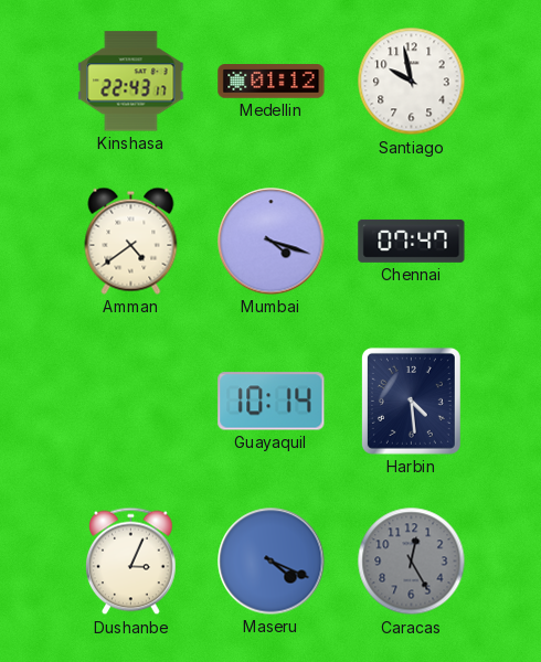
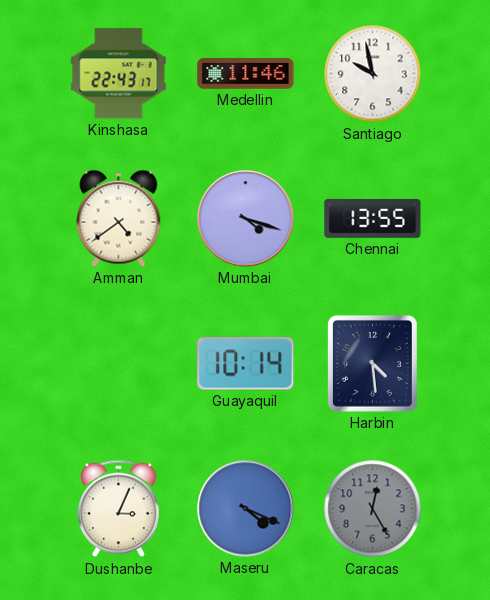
Medellin: 01:12 -> 11:46 (246, 74)
Chennai: 07:47 -> 13:55 (373, 218)
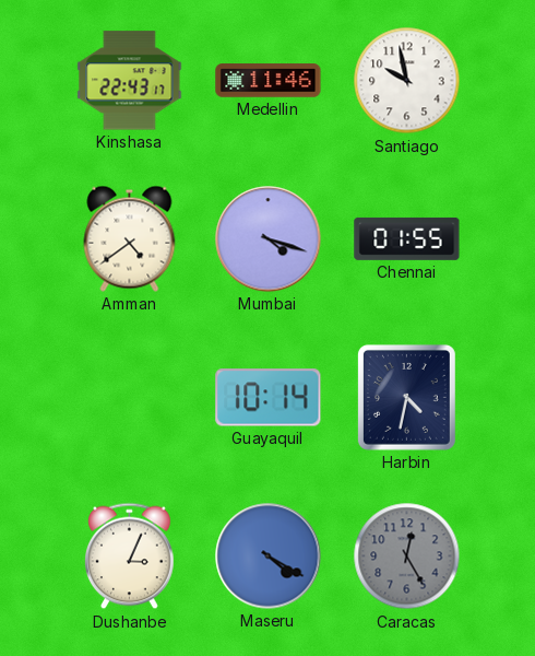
Chennai: 13:55 -> 01:55 (407, 238)
Harbin: 4:29 -> 4:32 (406, 397)
Maseru: 4:19 -> 4:20 (269, 557)
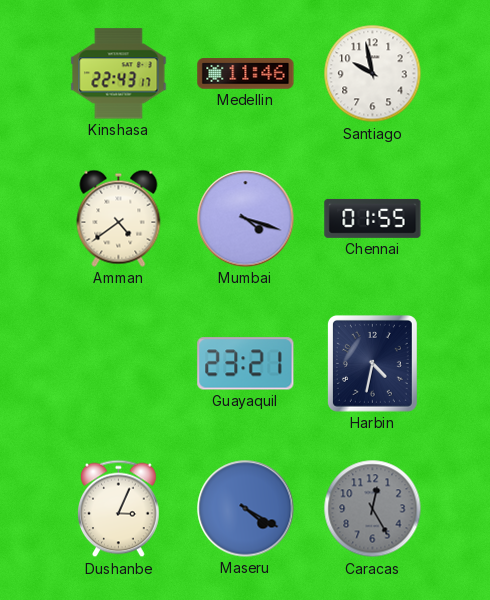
Guayaquil: 10:14 -> 23:21 (246, 364)
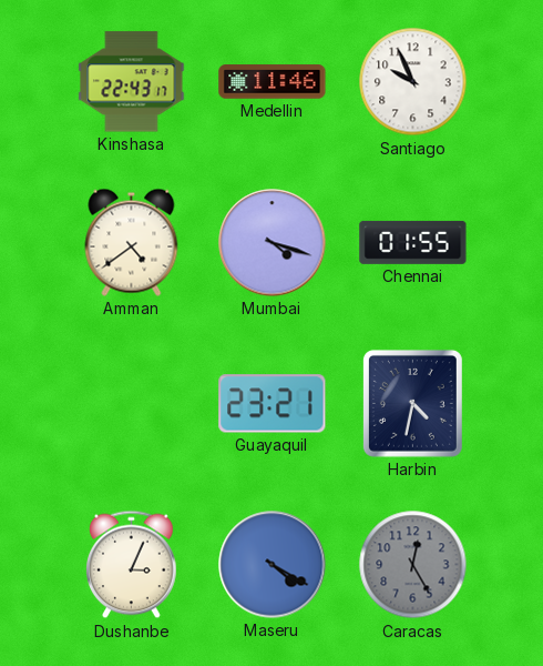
Santiago: 9:58 -> 9:56 (413, 82)
